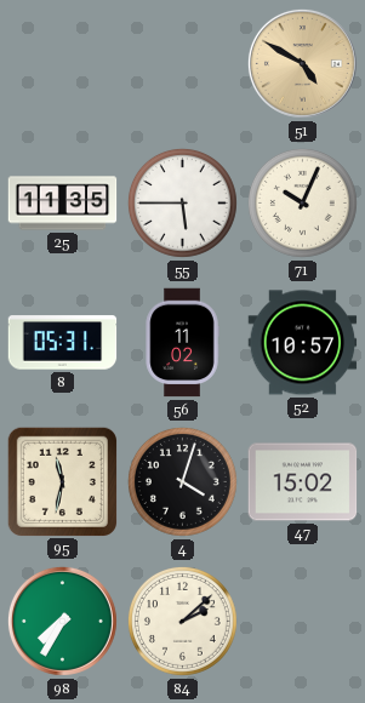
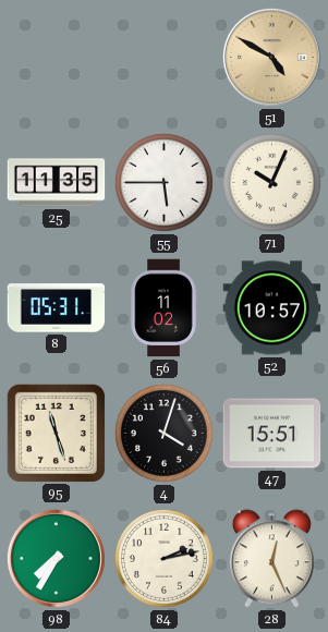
95: 11:32 -> 11:27 (56, 433)
47: 15:02 -> 15:51 (272, 434)
84: 2:08 -> 2:13 (163, 558)
28: none -> 12:26 (271, 559)
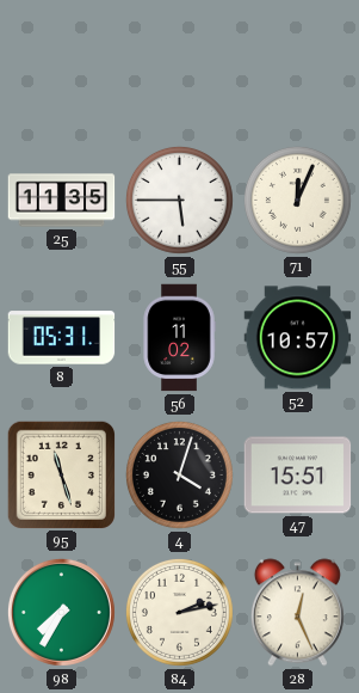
51: 4:50 -> none (271, 57)
71: 10:04 -> 12:04 (297, 200)
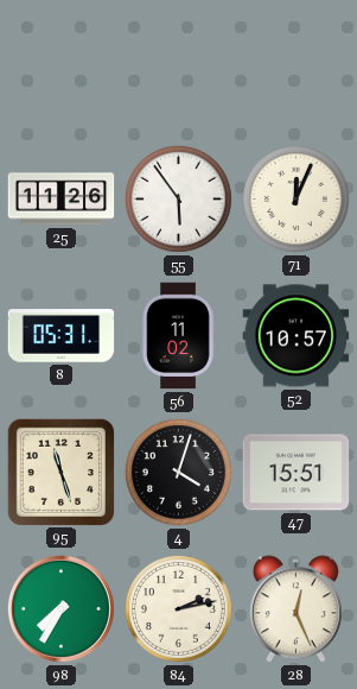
25: 11:35 -> 11:26 (62, 200)
55: 5:45 -> 5:54 (178, 198)
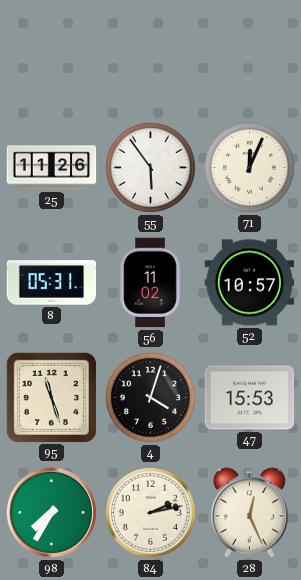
47: 15:51 -> 15:53 (250, 398)
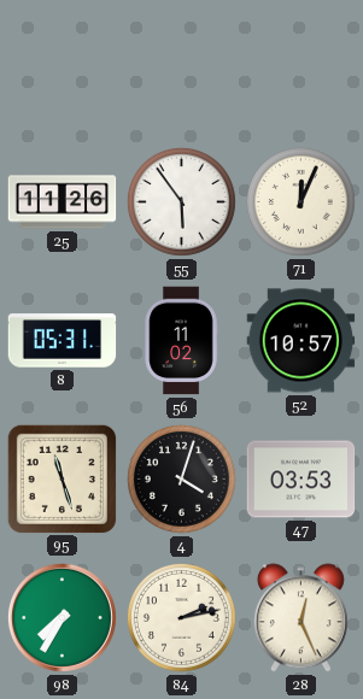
47: 15:53 -> 03:53 (301, 480)
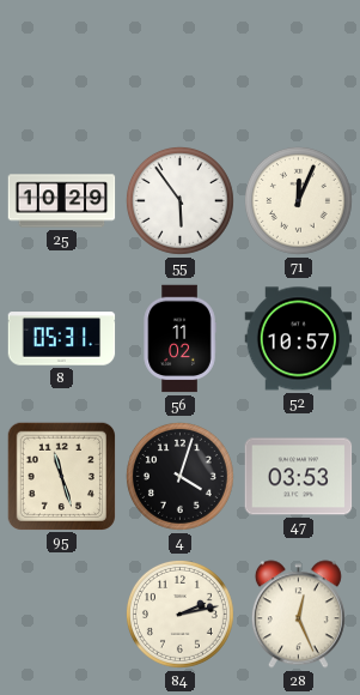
25: 11:26 -> 10:29 (62, 201)
98: 7:35 -> none (62, 617)
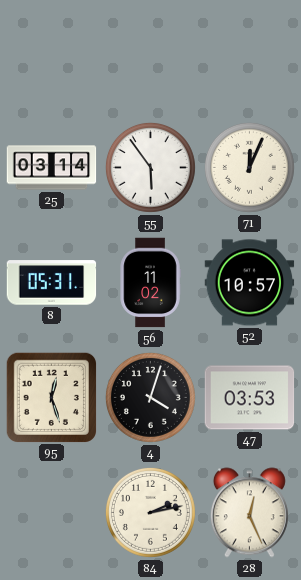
25: 10:29 -> 03:14 (52, 168)
95: 11:27 -> 12:27 (51, 397)
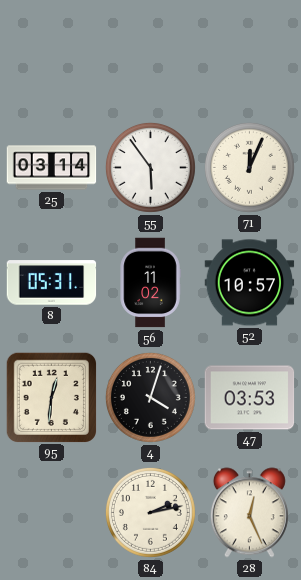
95: 12:27 -> 12:31 (51, 397)
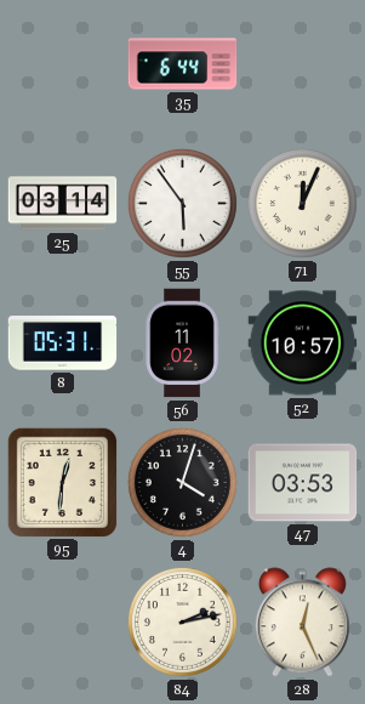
35: none -> 6:44 (183, 64)
